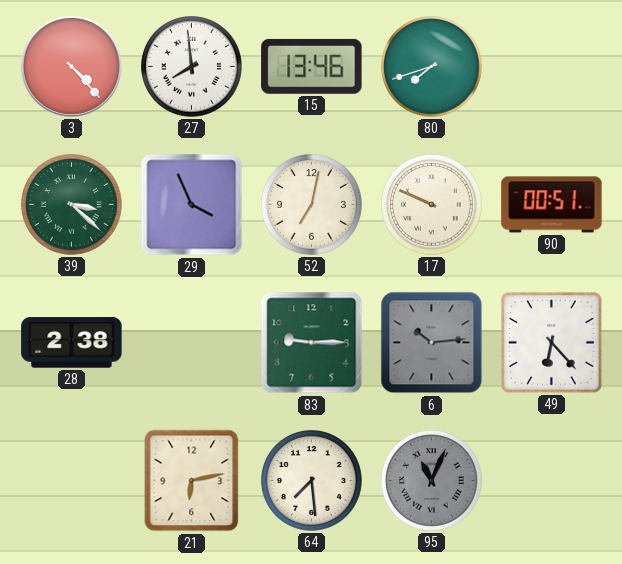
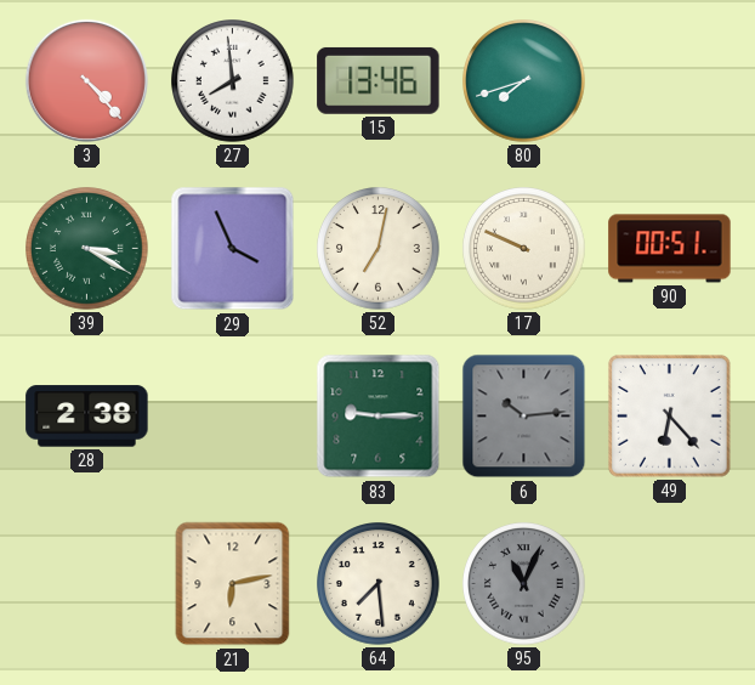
39: 3:22 -> 3:20 (87, 249)
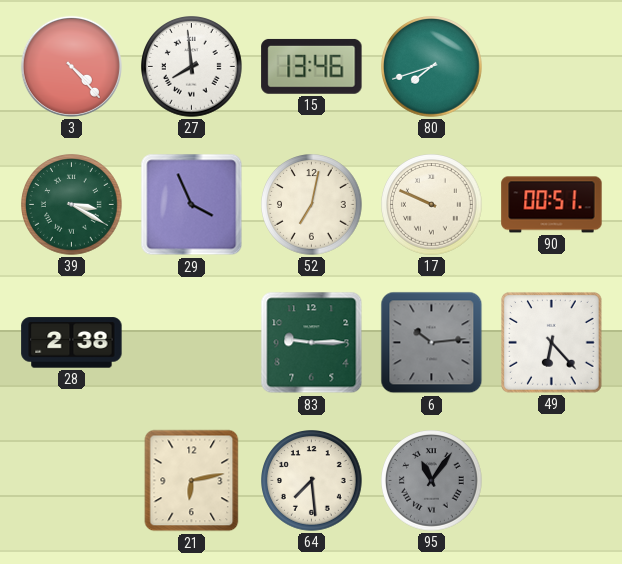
95: 11:04 -> 11:06 (432, 481)
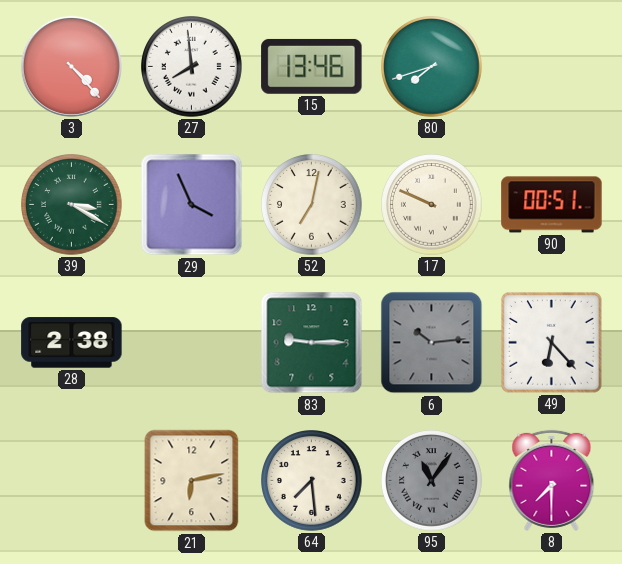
8: none -> 7:30 (552, 480)
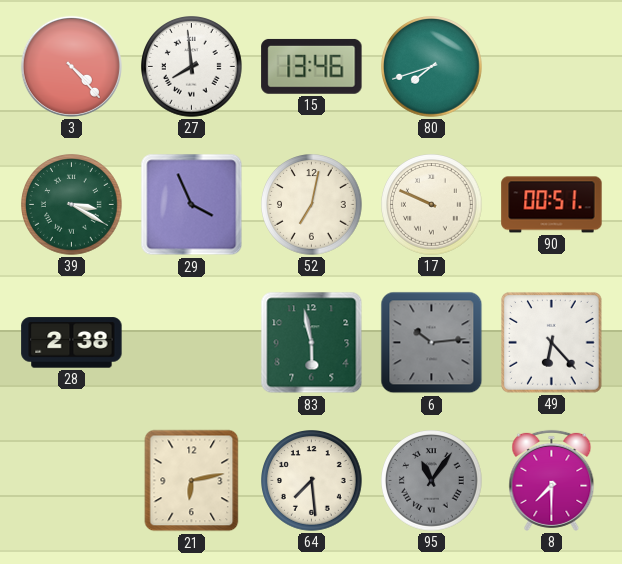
83: 9:15 -> 5:58 (312, 343)
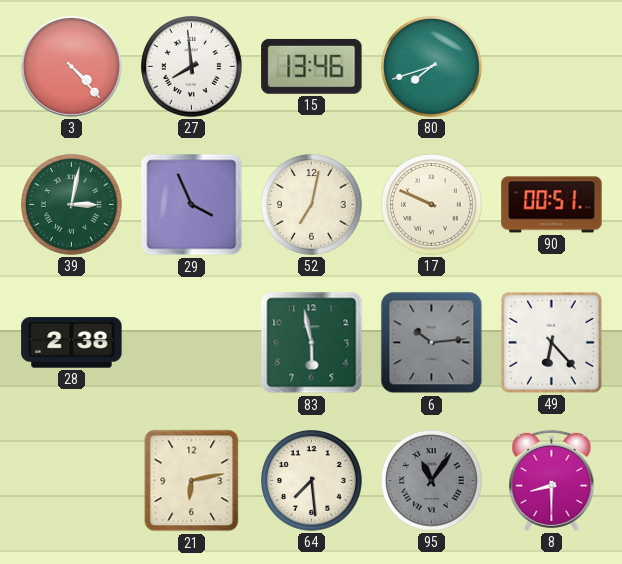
39: 3:20 -> 3:02 (72, 205)
8: 7:30 -> 8:30 (552, 480)
